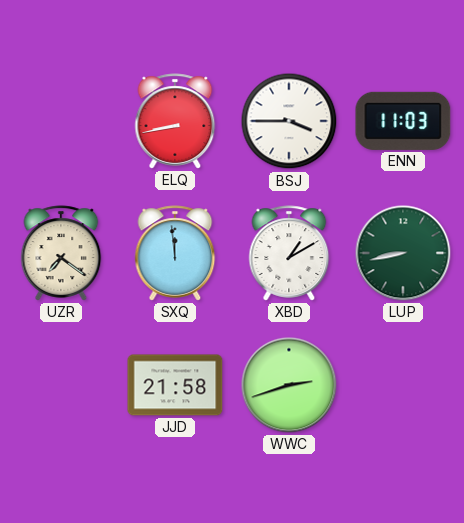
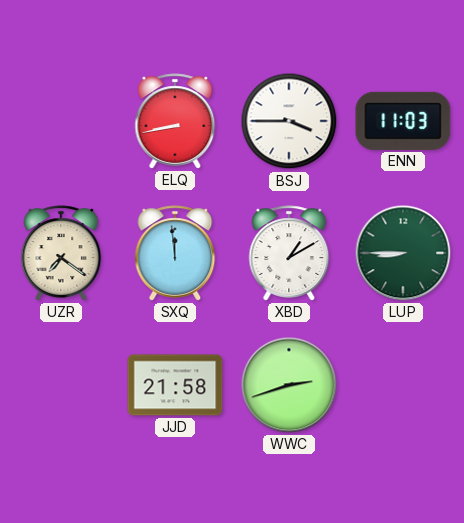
LUP: 8:43 -> 8:45 (403, 253)
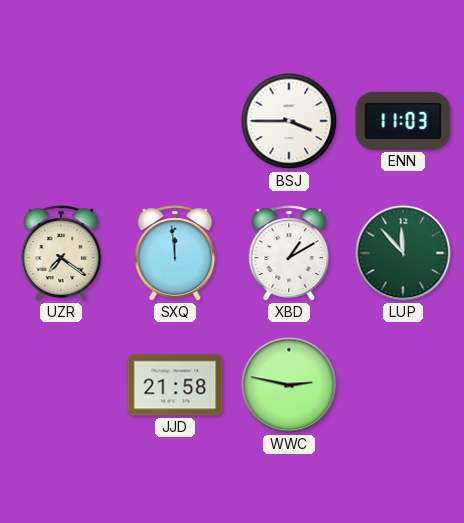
ELQ: 8:43 -> none (175, 121)
LUP: 8:45 -> 11:53 (403, 253)
WWC: 2:42 -> 2:47 (289, 385)
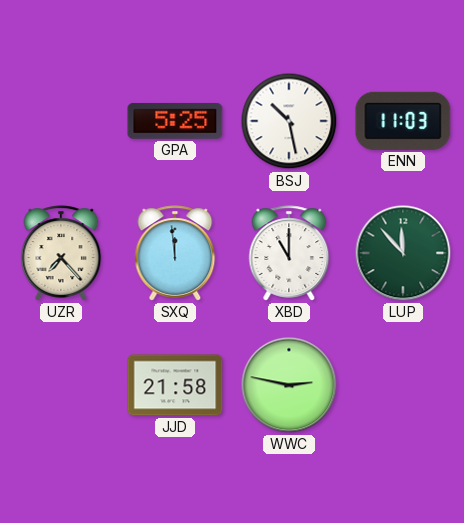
GPA: none -> 5:25 (175, 121)
BSJ: 3:45 -> 10:28 (289, 121)
UZR: 7:21 -> 7:23 (61, 253)
XBD: 1:10 -> 11:00 (289, 253)
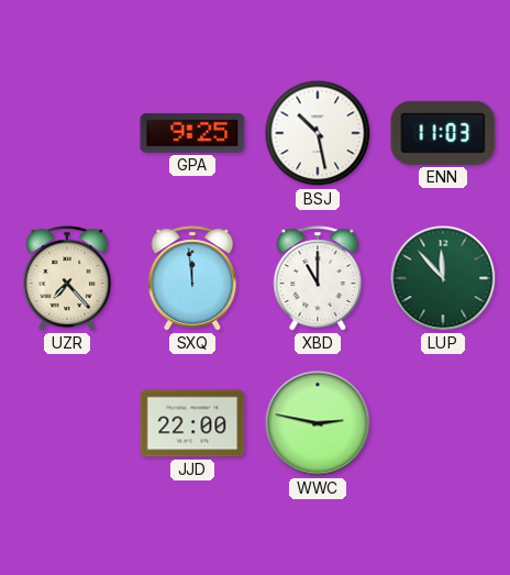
GPA: 5:25 -> 9:25 (192, 133)
JJD: 21:58 -> 22:00 (192, 423)
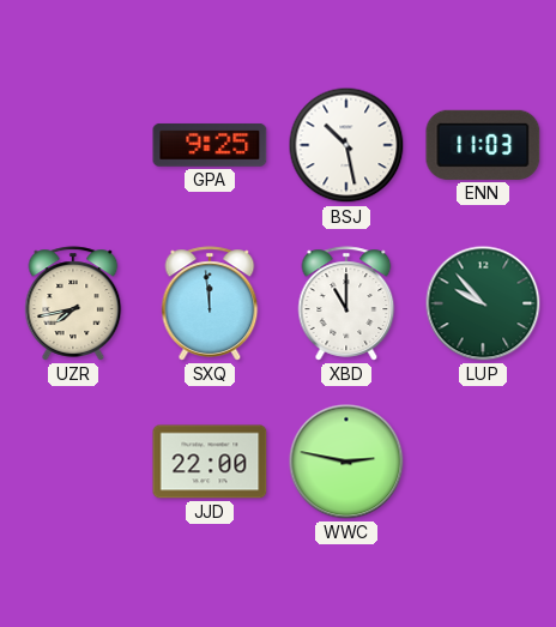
UZR: 7:23 -> 7:43 (73, 303)
LUP: 11:53 -> 9:53 (483, 303)
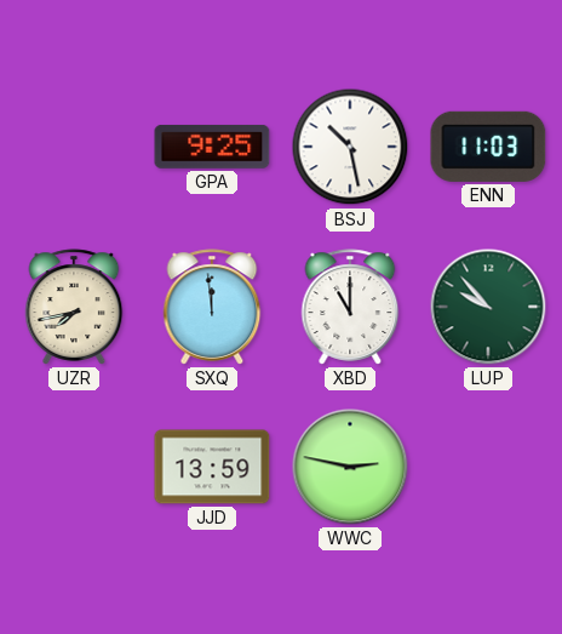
JJD: 22:00 -> 13:59 (212, 467)
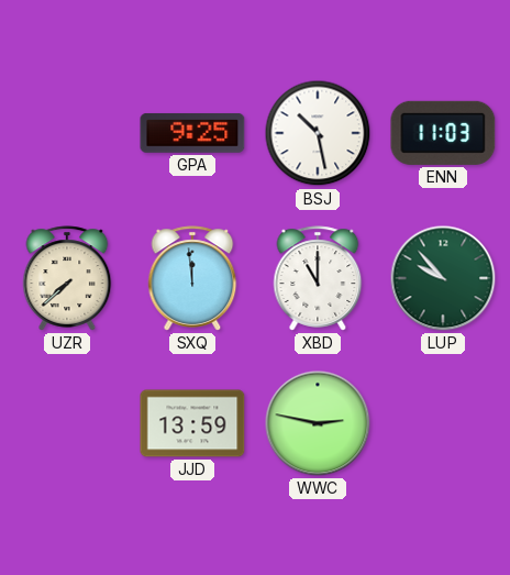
UZR: 7:43 -> 7:38 (67, 278)
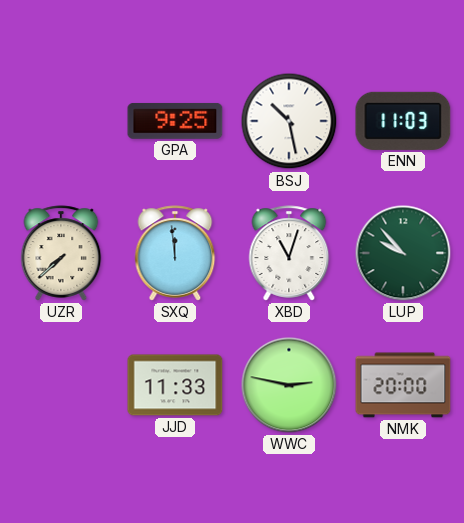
XBD: 11:00 -> 11:03 (289, 253)
JJD: 13:59 -> 11:33 (175, 385)
NMK: none -> 20:00 (403, 385)
